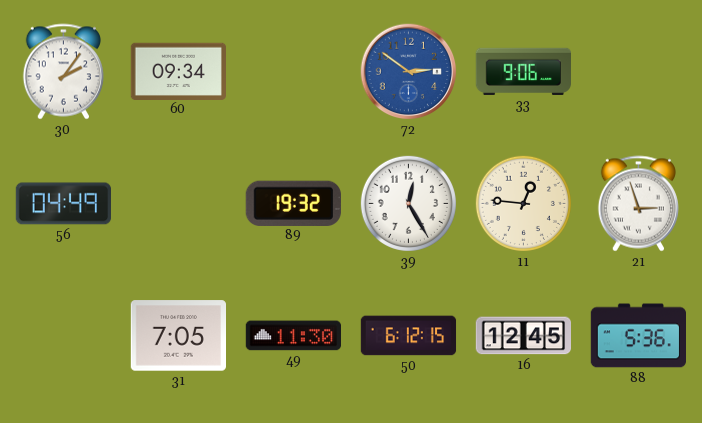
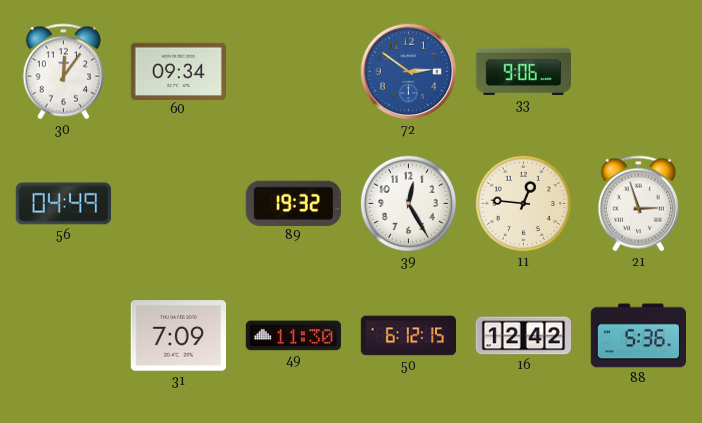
30: 2:06 -> 12:06 (63, 72)
31: 7:05 -> 7:09 (178, 336)
16: 12:45 -> 12:42 (523, 336)
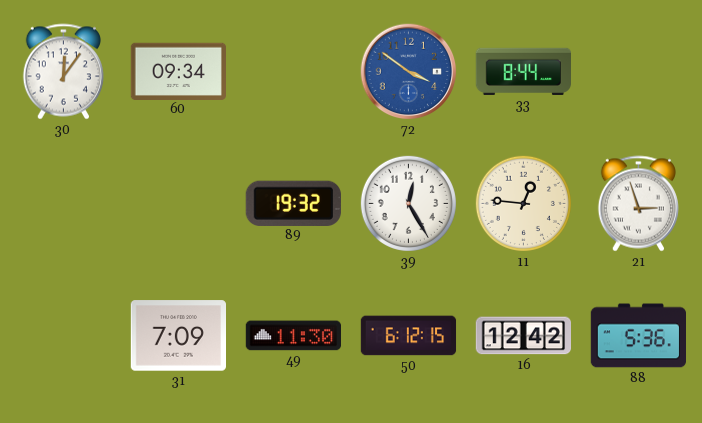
72: 2:51 -> 3:51 (409, 72)
33: 9:06 -> 8:44 (523, 71)
56: 04:49 -> none (63, 204)
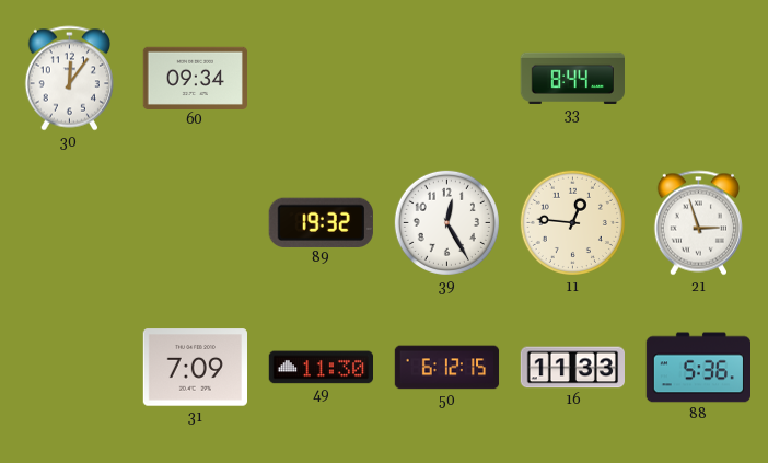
72: 3:51 -> none (409, 72)
16: 12:42 -> 11:33 (572, 368)
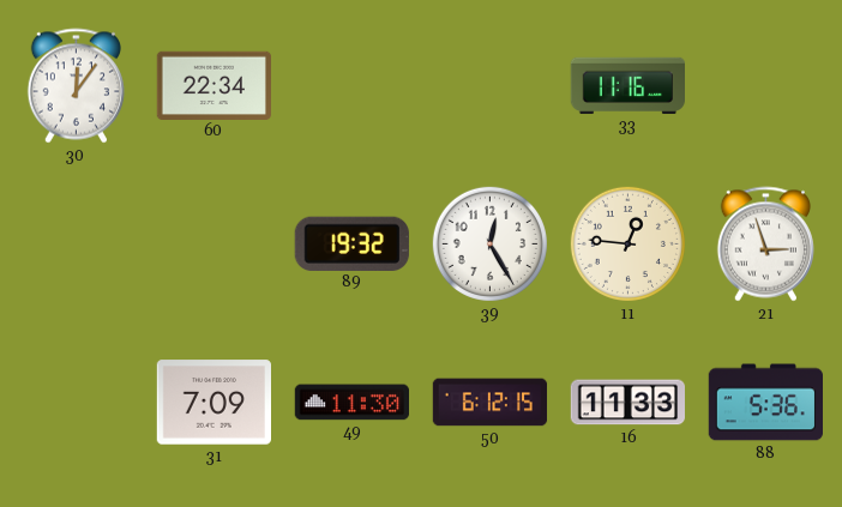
60: 09:34 -> 22:34 (213, 85)
33: 8:44 -> 11:16 (627, 85)
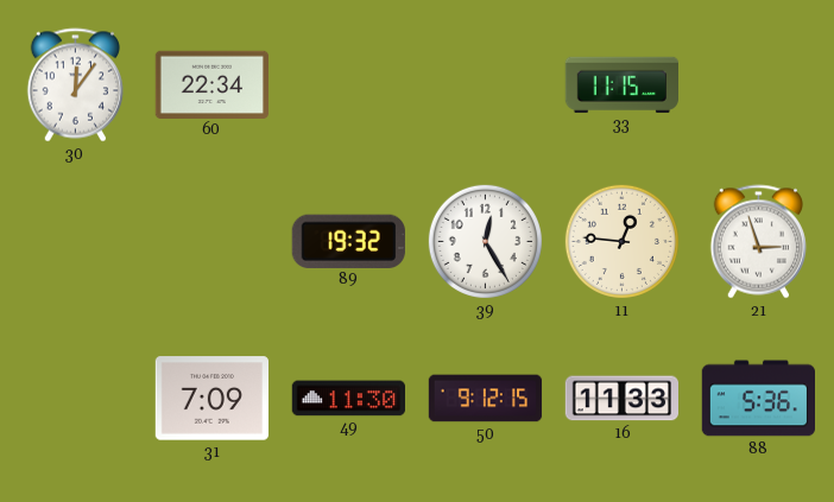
33: 11:16 -> 11:15 (621, 84)
50: 6:12 -> 9:12 (486, 399)
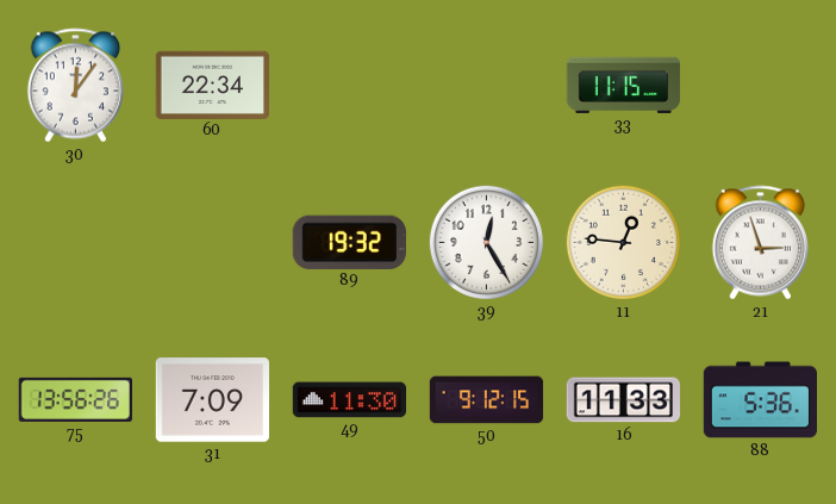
75: none -> 13:56 (75, 399)
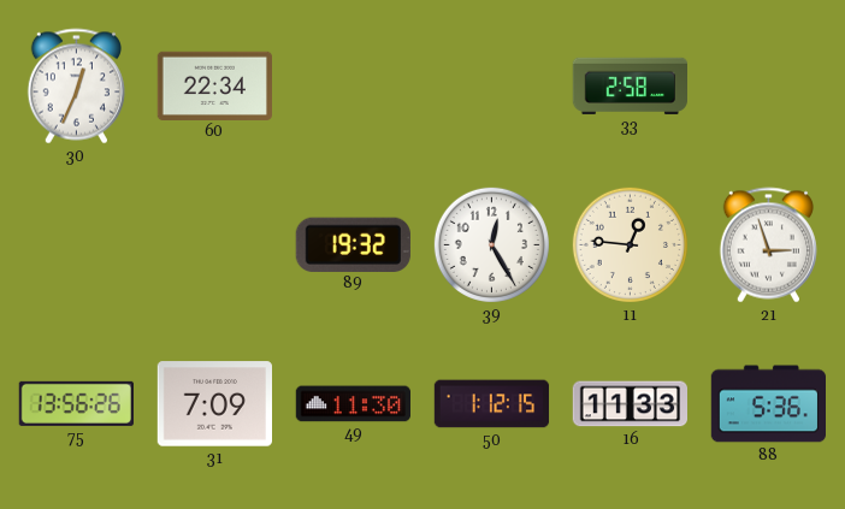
30: 12:06 -> 12:34 (76, 87)
33: 11:15 -> 2:58 (630, 85)
50: 9:12 -> 1:12 (492, 404)
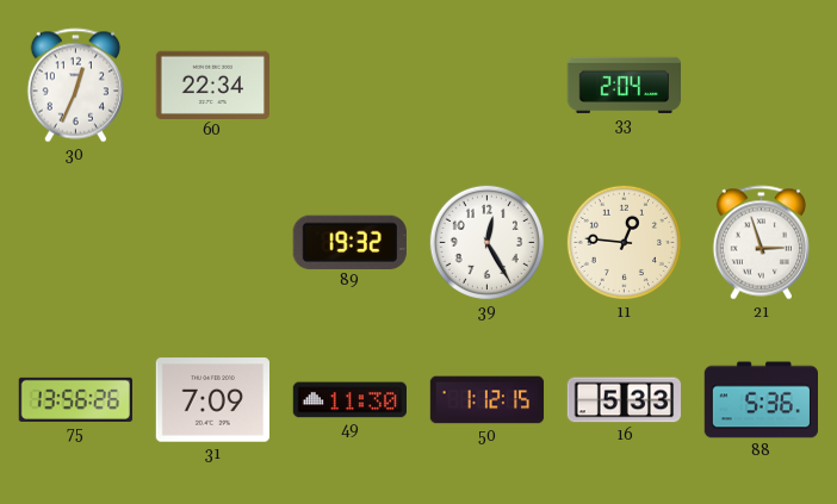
33: 2:58 -> 2:04 (624, 85)
16: 11:33 -> 5:33 (624, 400)
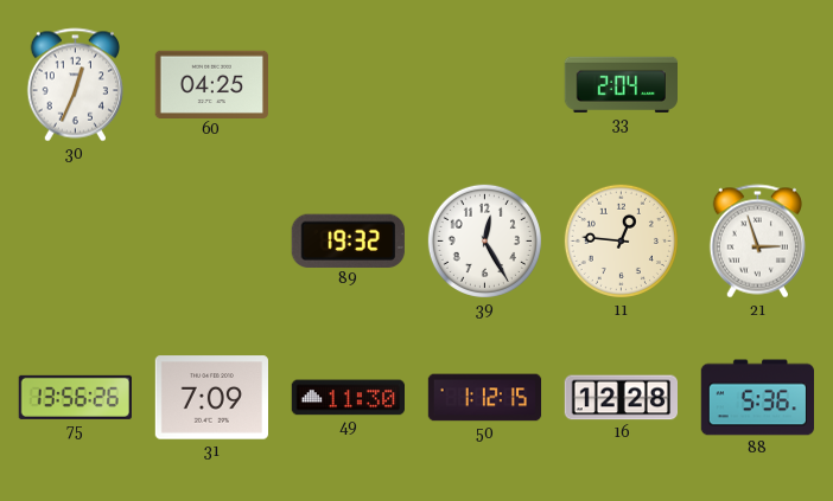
60: 22:34 -> 04:25 (211, 84)
16: 5:33 -> 12:28 (621, 398)
